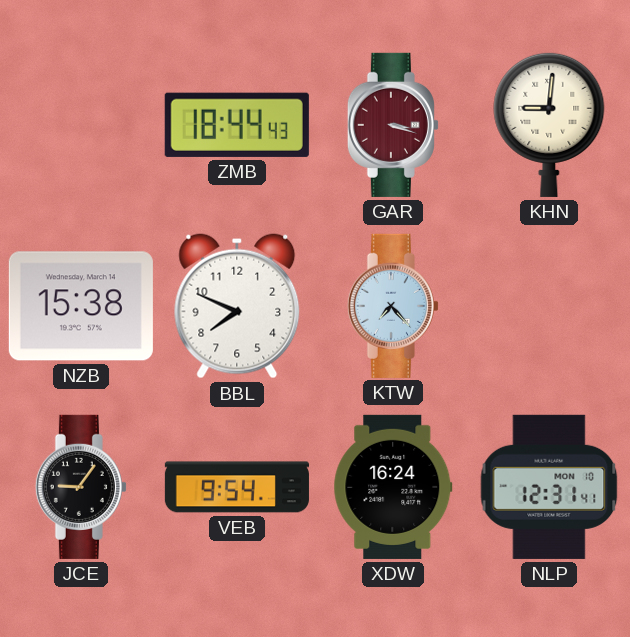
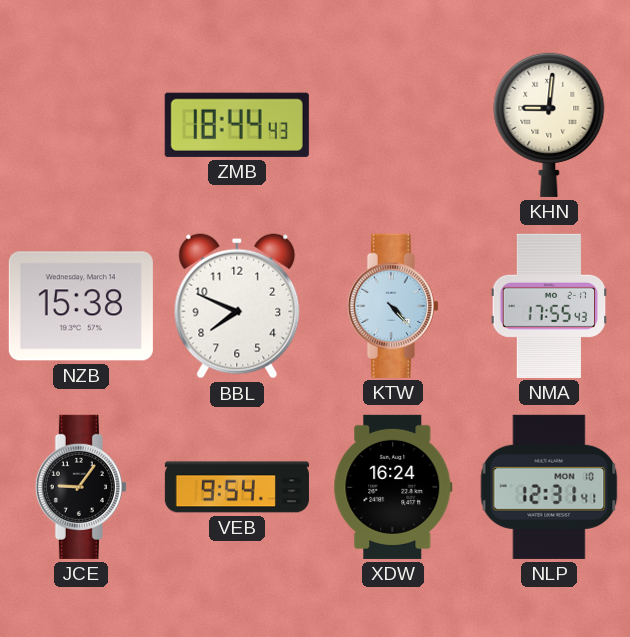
GAR: 3:18 -> none (393, 125)
KTW: 7:23 -> 4:23 (393, 306)
NMA: none -> 17:55 (549, 306)
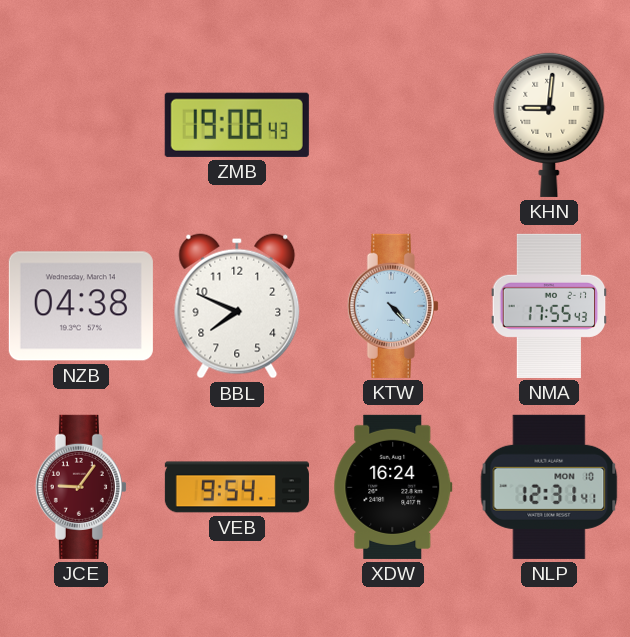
ZMB: 18:44 -> 19:08 (237, 125)
NZB: 15:38 -> 04:38 (81, 306)
JCE dial: black -> burgundy (81, 487)
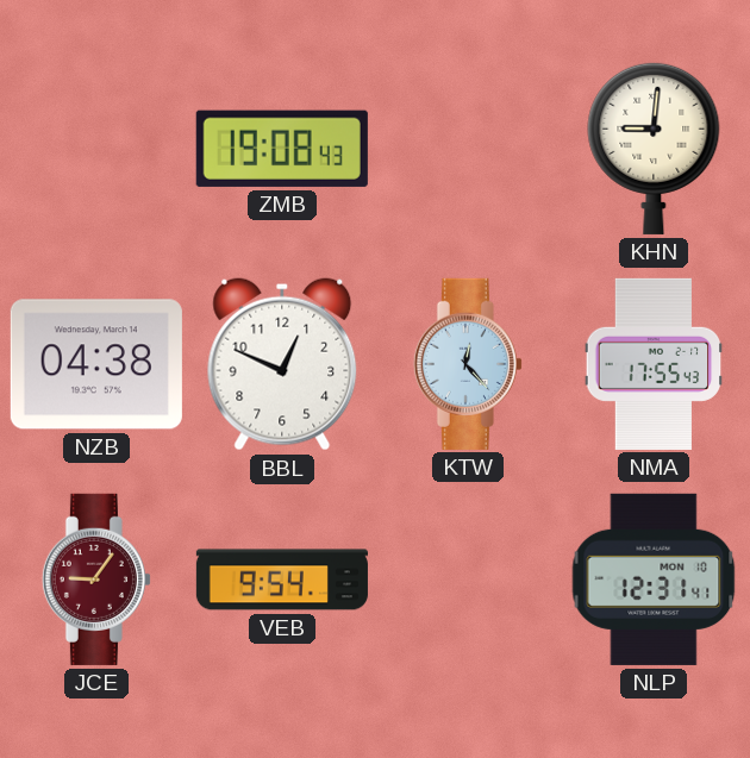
BBL: 7:49 -> 12:49 (282, 364)
KTW: 4:23 -> 12:23 (468, 364)
XDW: 16:24 -> none (393, 487)
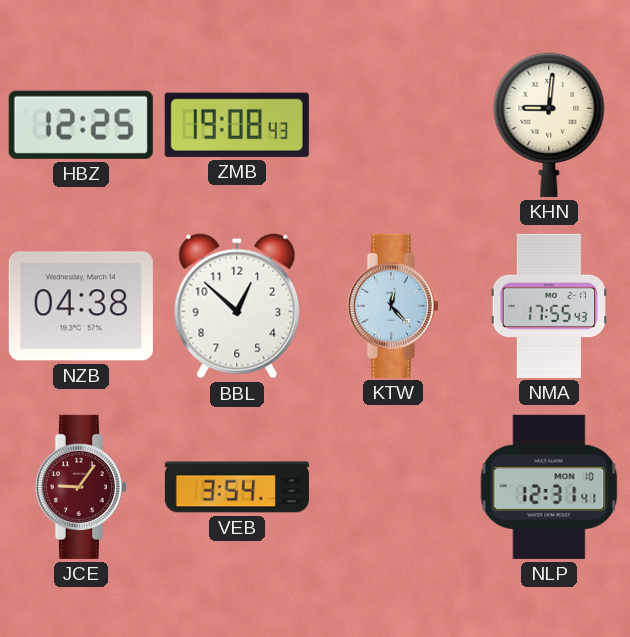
HBZ: none -> 12:25 (81, 125)
BBL: 12:49 -> 12:52 (237, 306)
VEB: 9:54 -> 3:54 (237, 487)
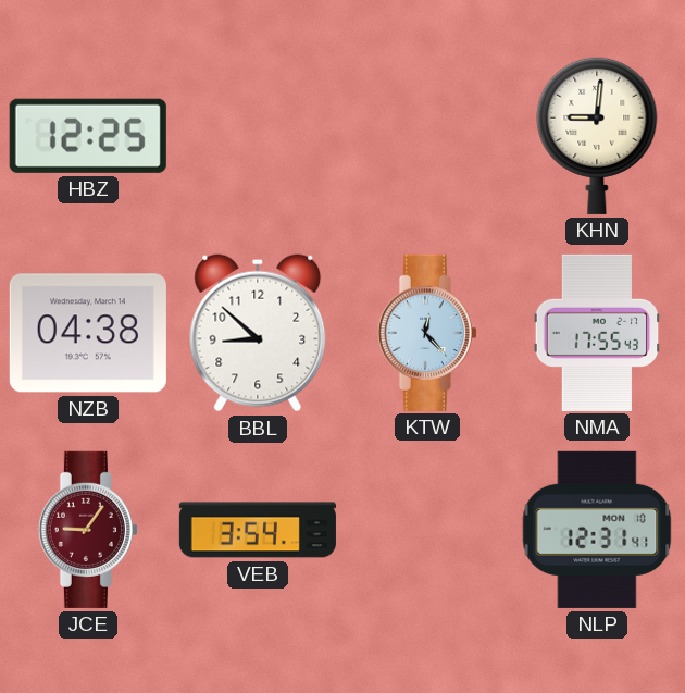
ZMB: 19:08 -> none (237, 125)
BBL: 12:52 -> 8:52 (258, 333)
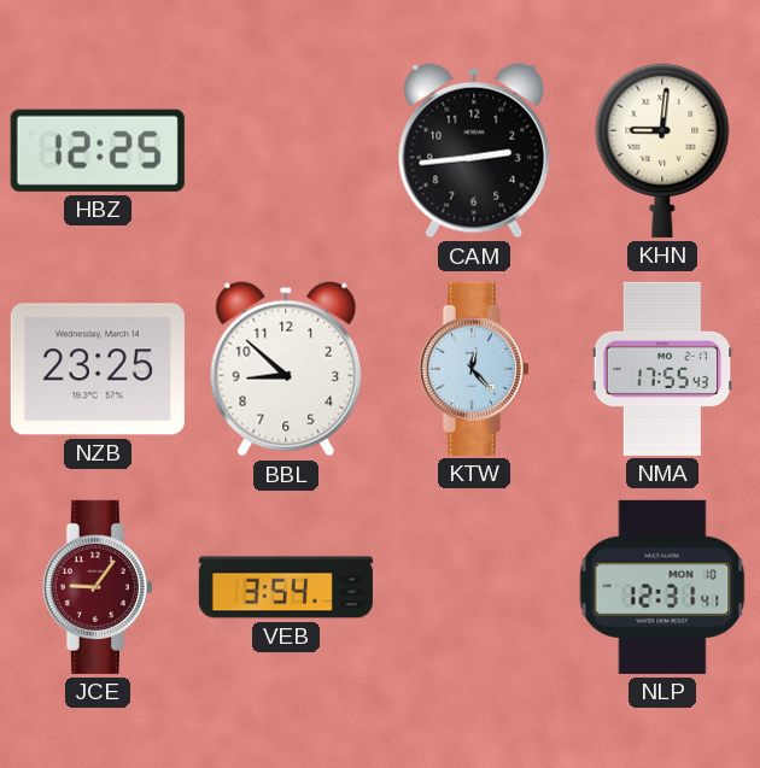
CAM: none -> 2:44 (474, 151)
NZB: 04:38 -> 23:25 (98, 369)
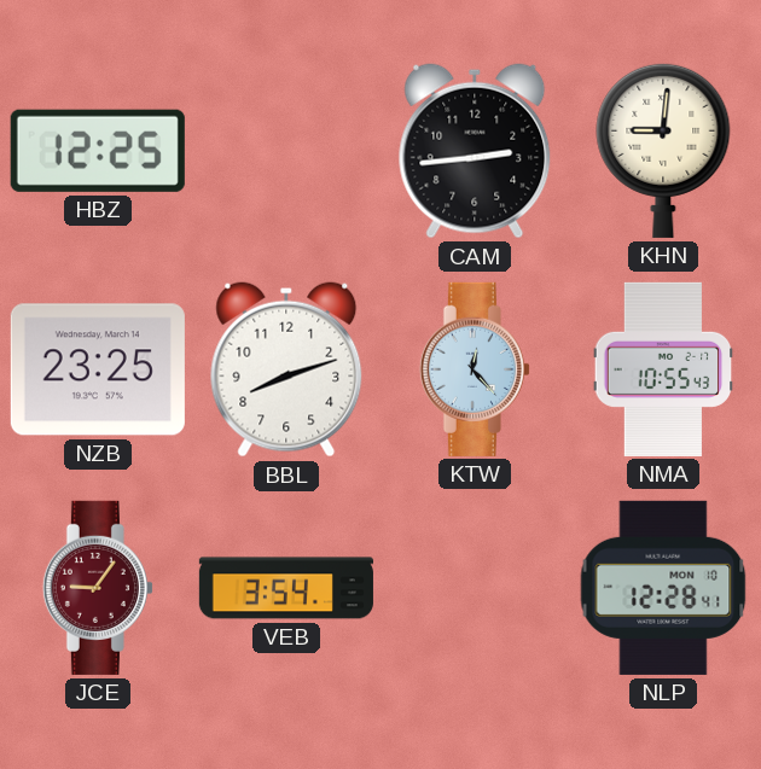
BBL: 8:52 -> 8:12 (286, 369)
NMA: 17:55 -> 10:55 (663, 369)
NLP: 12:31 -> 12:28 (663, 588)
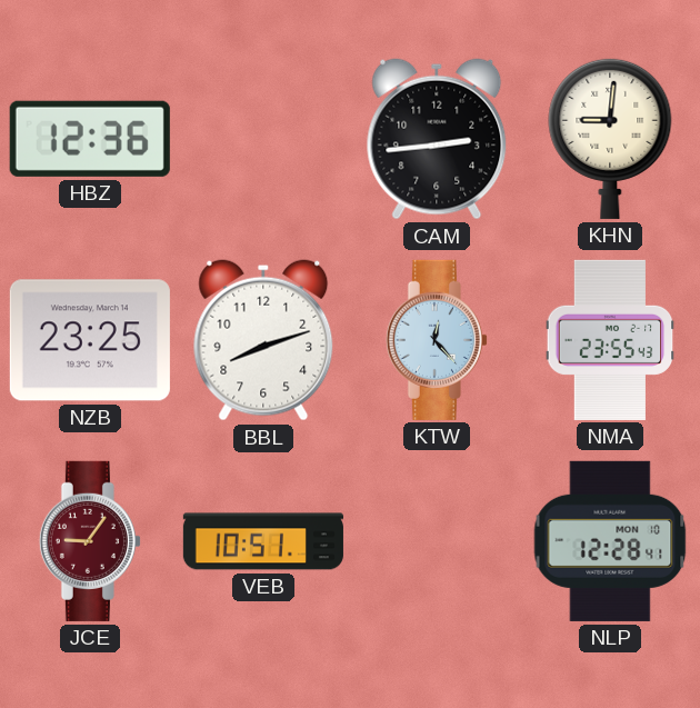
HBZ: 12:25 -> 12:36 (90, 139)
NMA: 10:55 -> 23:55 (610, 340)
VEB: 3:54 -> 10:51 (263, 541)
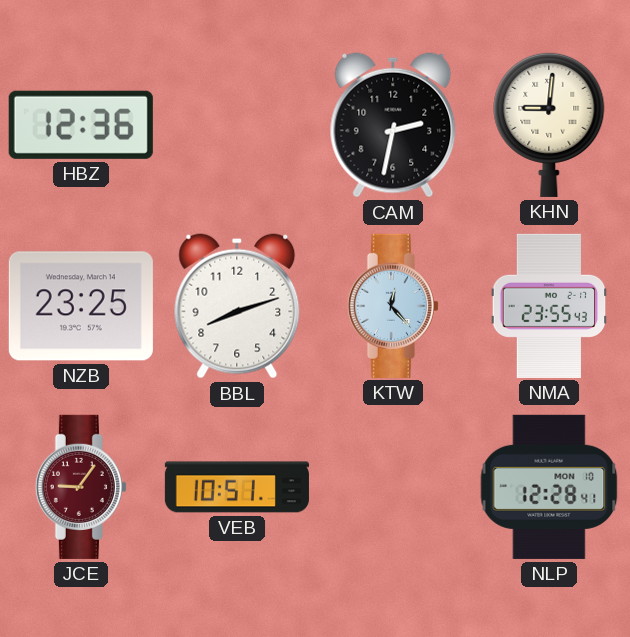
CAM: 2:44 -> 2:32 (393, 125)
